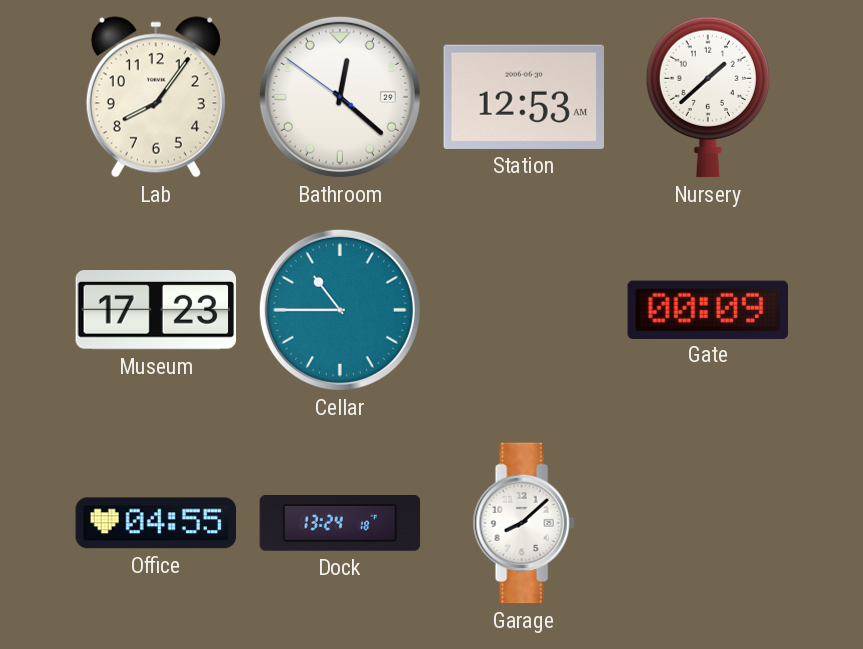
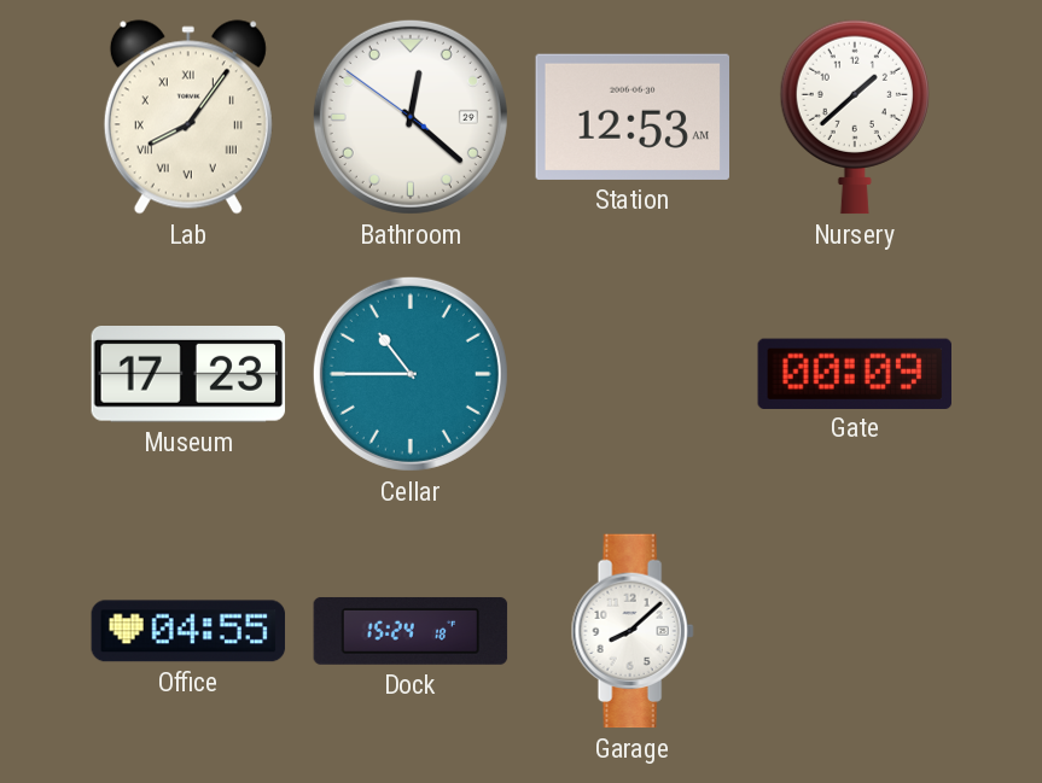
Lab numerals: Arabic -> Roman (188, 117)
Dock: 13:24 -> 15:24 (411, 631)
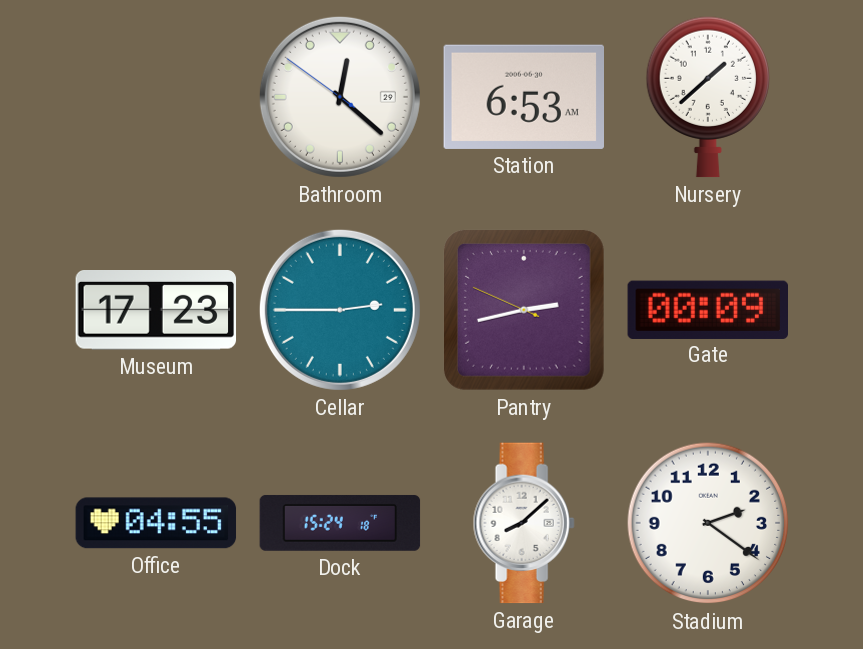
Lab: 8:06 -> none (188, 117)
Station: 12:53 -> 6:53 (523, 97)
Cellar: 10:45 -> 2:45 (340, 310)
Pantry: none -> 2:42 (524, 310)
Stadium: none -> 2:21 (708, 523)
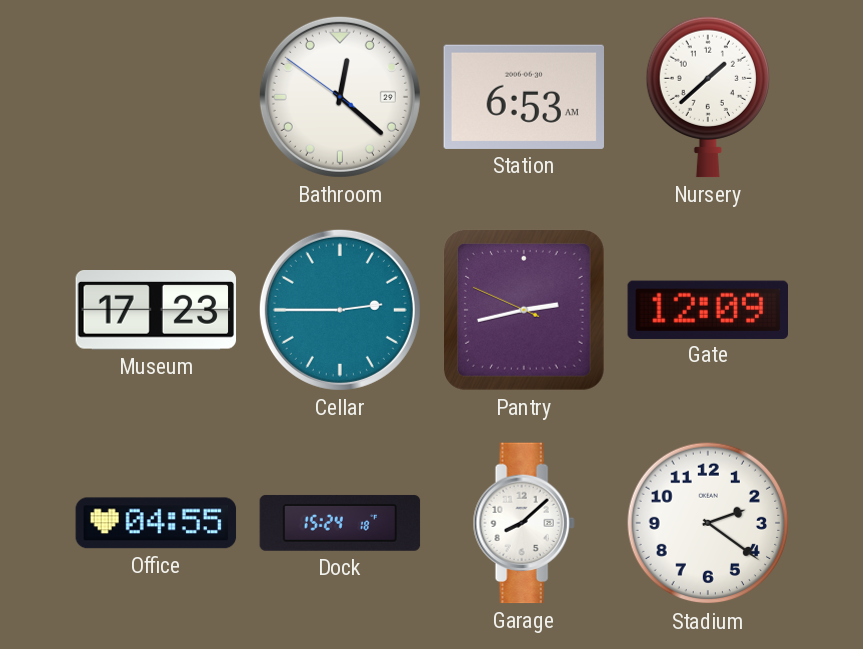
Gate: 00:09 -> 12:09 (708, 309)
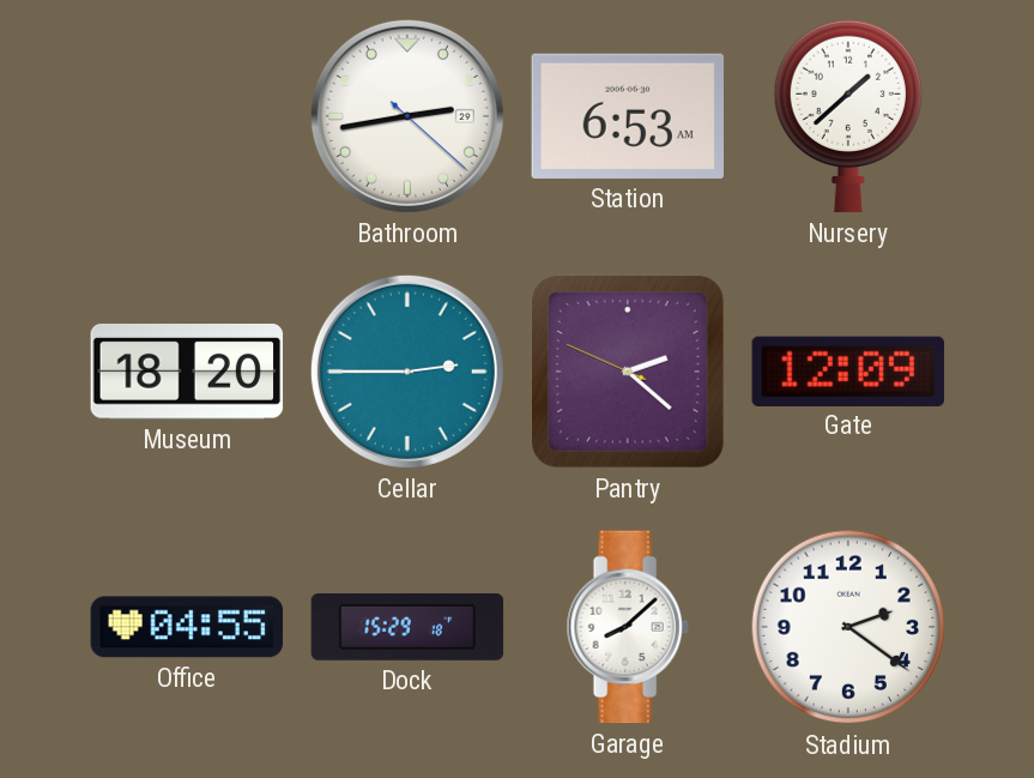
Bathroom: 12:21 -> 2:43 (407, 116)
Museum: 17:23 -> 18:20 (187, 373)
Pantry: 2:42 -> 2:21 (628, 372)
Dock: 15:24 -> 15:29 (407, 627)
